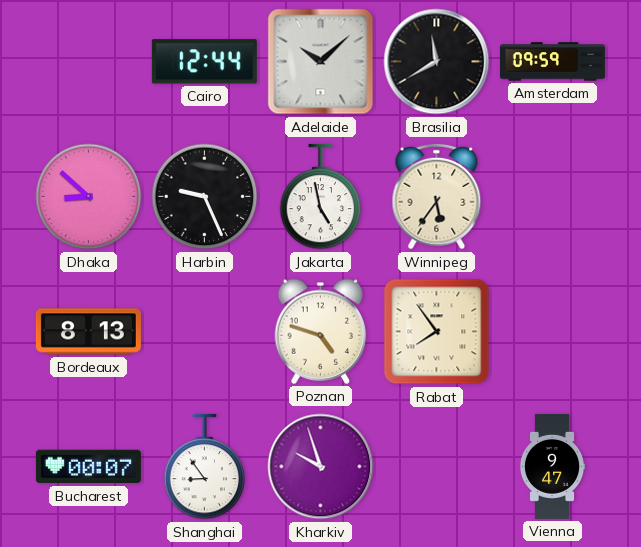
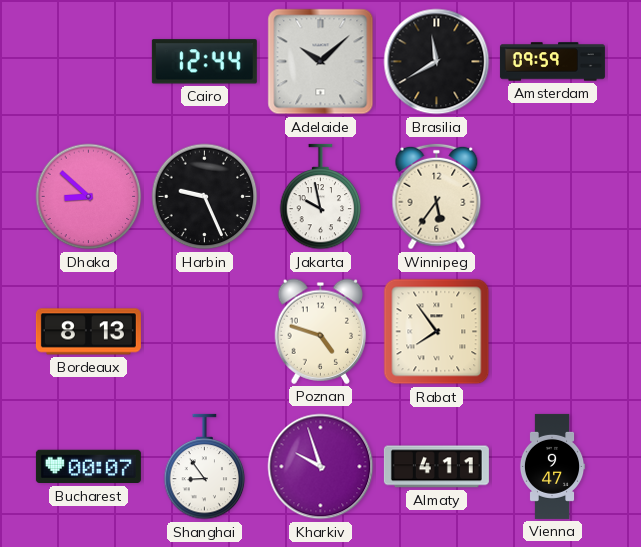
Jakarta: 4:58 -> 9:58 (321, 197)
Almaty: none -> 4:11 (436, 467)
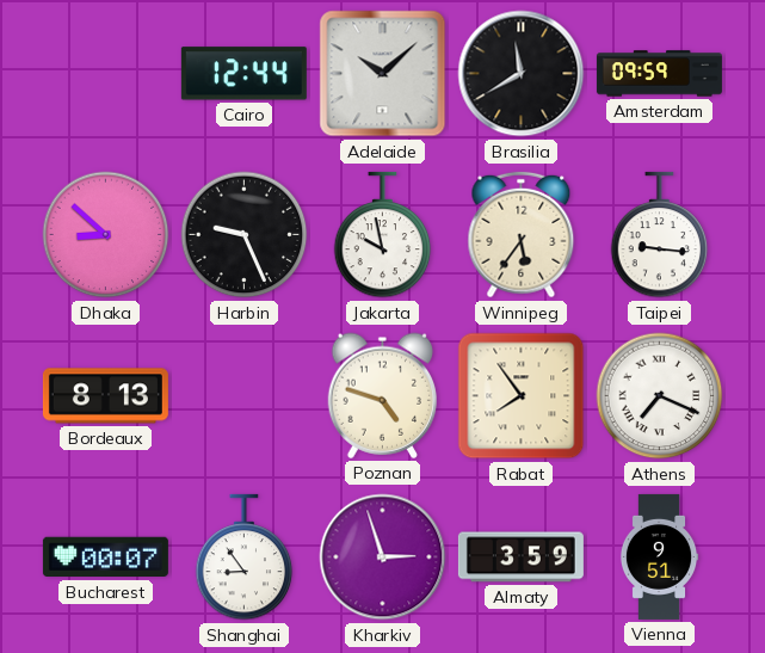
Taipei: none -> 9:16 (660, 235)
Athens: none -> 7:19 (660, 396)
Kharkiv: 9:57 -> 2:57 (383, 557)
Almaty: 4:11 -> 3:59 (520, 557)
Vienna: 9:47 -> 9:51 (659, 556)
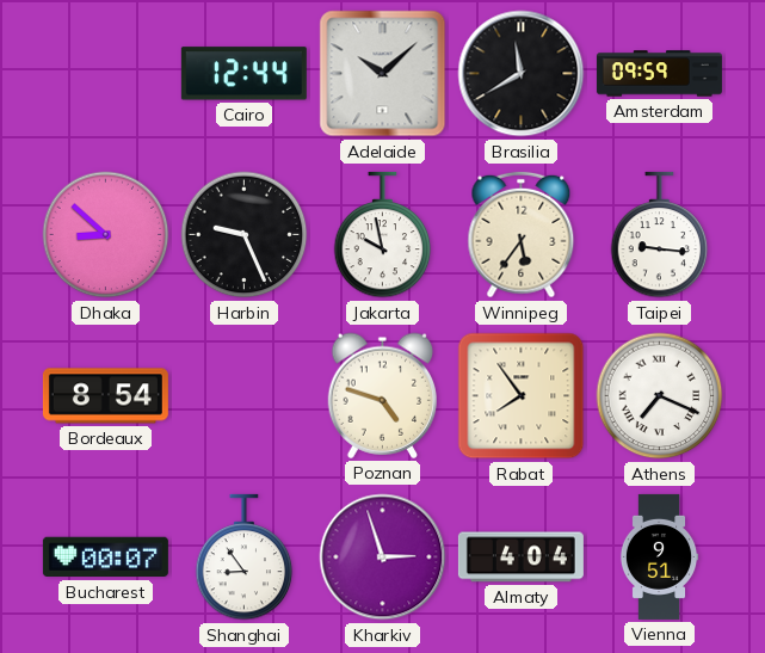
Bordeaux: 8:13 -> 8:54 (105, 396)
Almaty: 3:59 -> 4:04 (520, 557)
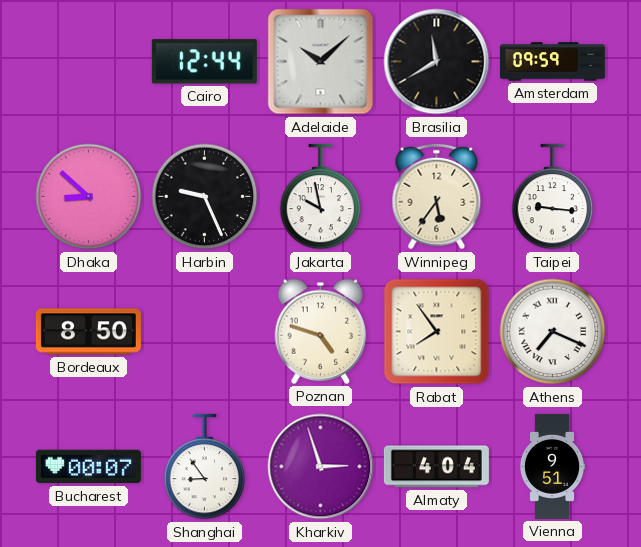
Bordeaux: 8:54 -> 8:50 (88, 332)
